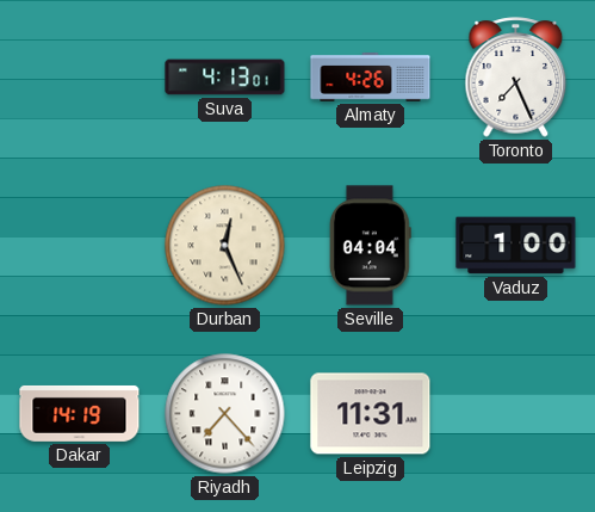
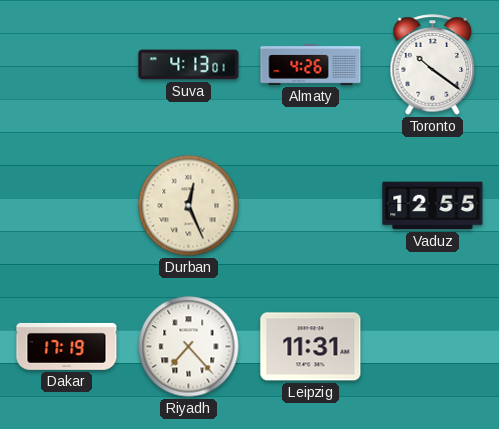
Toronto: 7:26 -> 10:21 (433, 65)
Seville: 04:04 -> none (370, 246)
Vaduz: 1:00 -> 12:55 (433, 206)
Dakar: 14:19 -> 17:19 (67, 346)
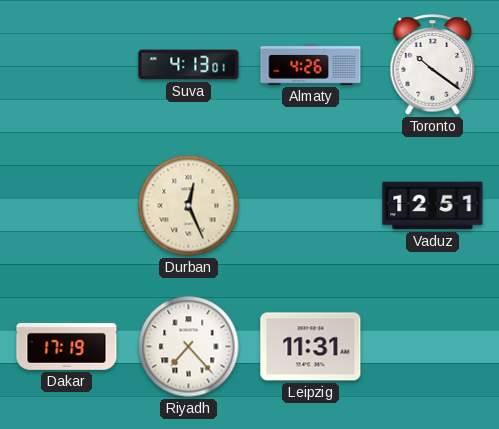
Vaduz: 12:55 -> 12:51 (433, 206)
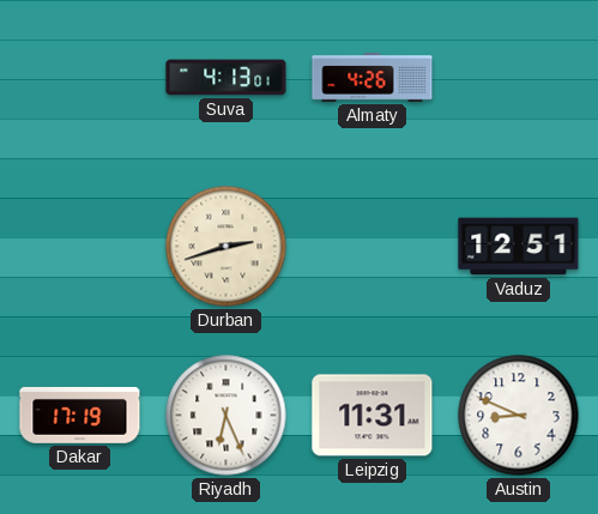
Toronto: 10:21 -> none (433, 65)
Durban: 12:26 -> 2:42 (226, 247)
Riyadh: 7:23 -> 6:26 (226, 416)
Austin: none -> 8:49 (519, 416)
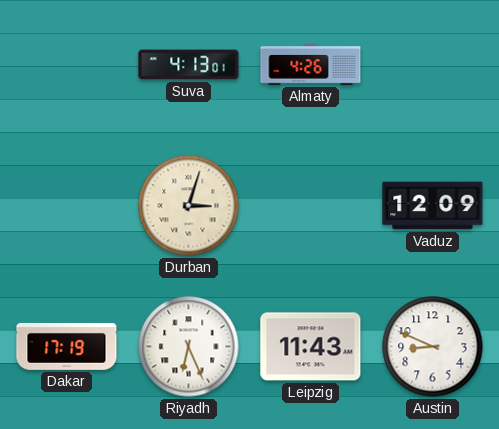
Durban: 2:42 -> 3:03 (189, 206)
Vaduz: 12:51 -> 12:09 (433, 206)
Leipzig: 11:31 -> 11:43 (311, 347)
